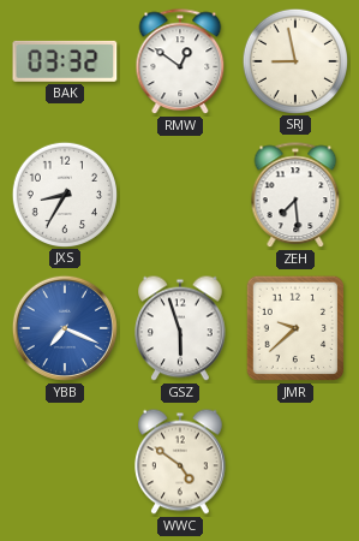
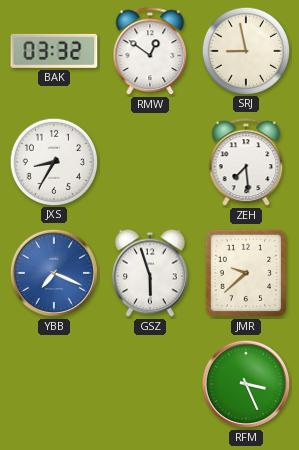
WWC: 4:51 -> none (181, 462)
RFM: none -> 3:26 (246, 384)
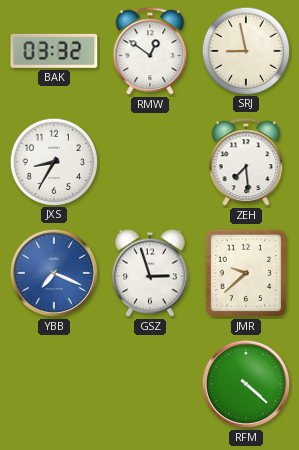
GSZ: 5:57 -> 2:57 (151, 273)
RFM: 3:26 -> 4:22 (246, 384)
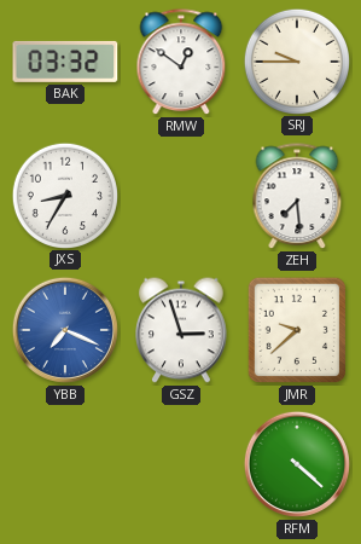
SRJ: 8:58 -> 9:45 (296, 60)
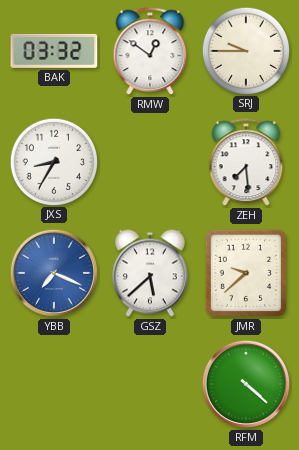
GSZ: 2:57 -> 5:38 (151, 273)
